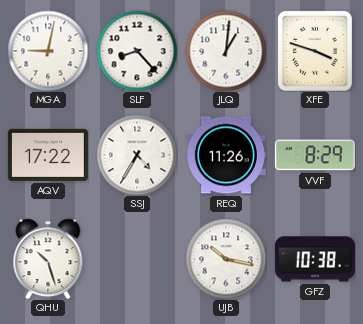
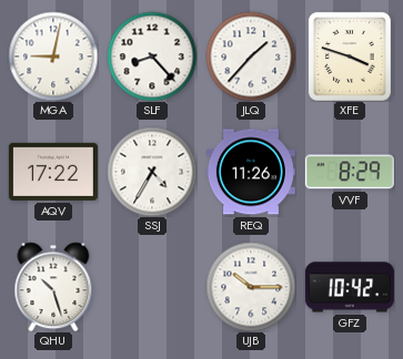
JLQ: 1:01 -> 1:37 (251, 57)
UJB: 10:17 -> 10:15 (251, 287)
GFZ: 10:38 -> 10:42 (350, 287)
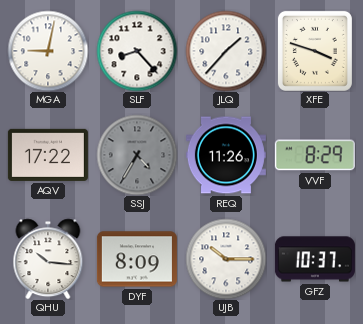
SSJ dial: white -> grey (137, 155)
QHU: 10:27 -> 10:16 (48, 259)
DYF: none -> 8:09 (137, 259)
GFZ: 10:42 -> 10:37 (315, 259)
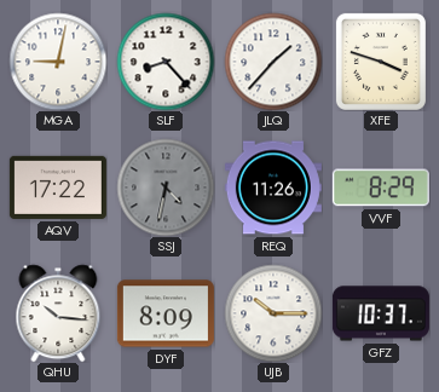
SSJ: 4:35 -> 4:32 (166, 188)
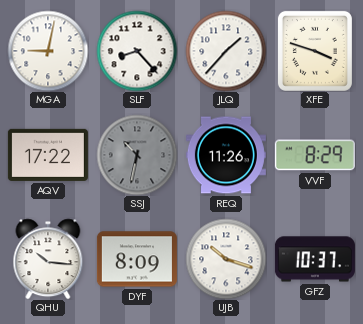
SSJ: 4:32 -> 10:32 (137, 155)
UJB: 10:15 -> 10:18 (226, 259)
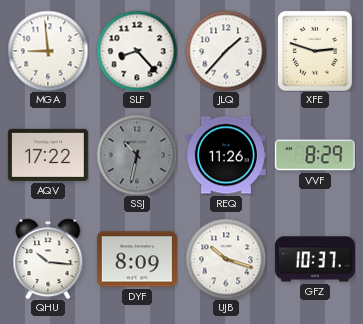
MGA: 9:02 -> 8:59 (48, 51)
XFE: 3:48 -> 2:48 (315, 51)
